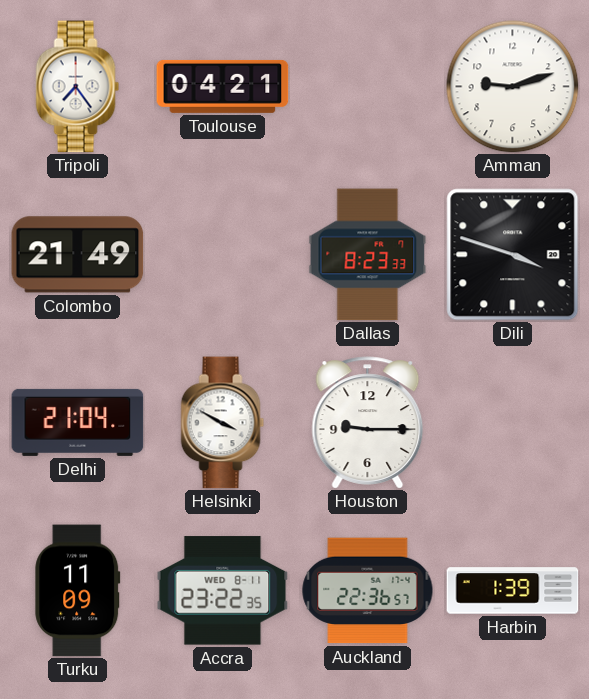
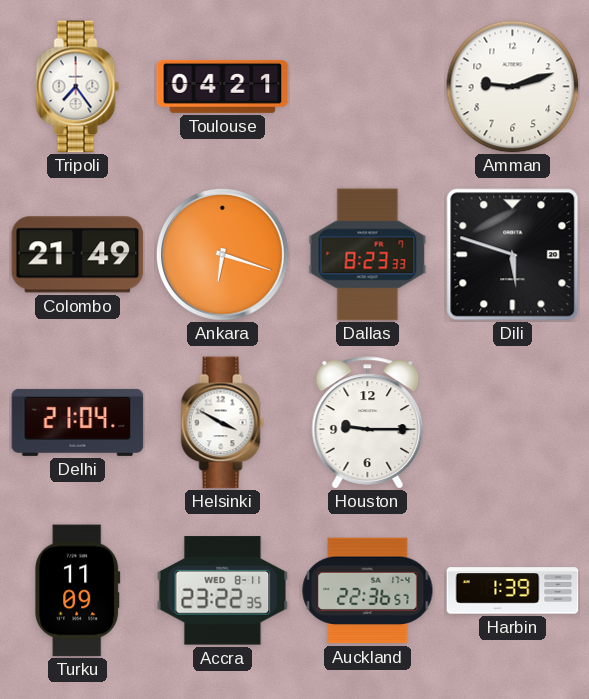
Ankara: none -> 6:18 (223, 255)
Dili: 3:48 -> 5:48 (513, 255)
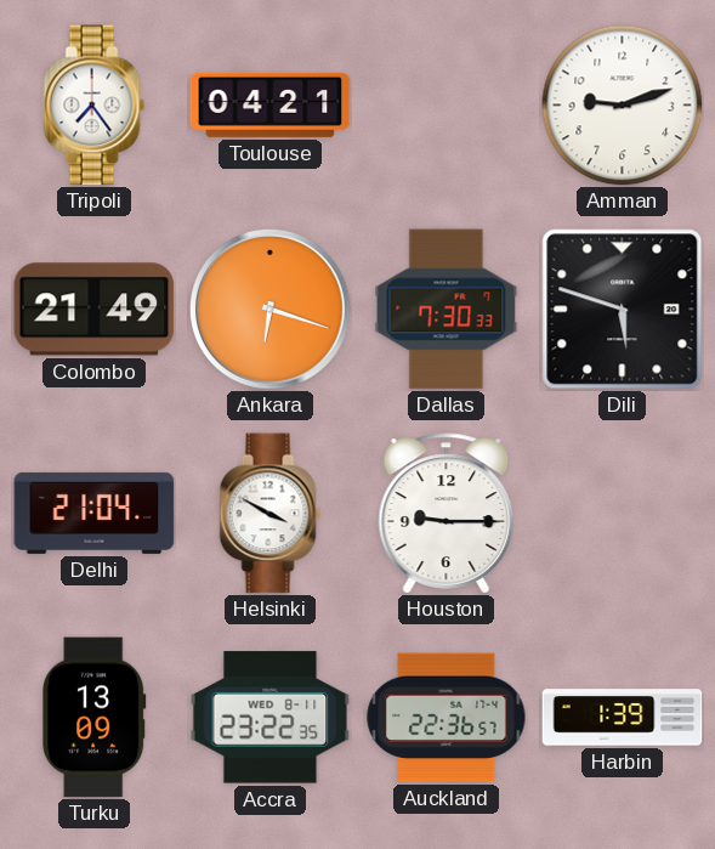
Dallas: 8:23 -> 7:30 (447, 310)
Turku: 11:09 -> 13:09 (95, 718)
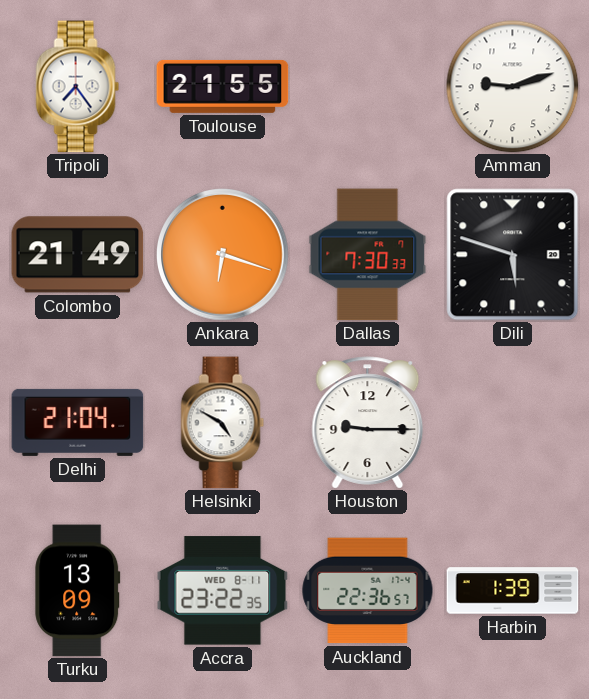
Toulouse: 04:21 -> 21:55 (223, 86)
Helsinki: 3:50 -> 4:50 (223, 423)
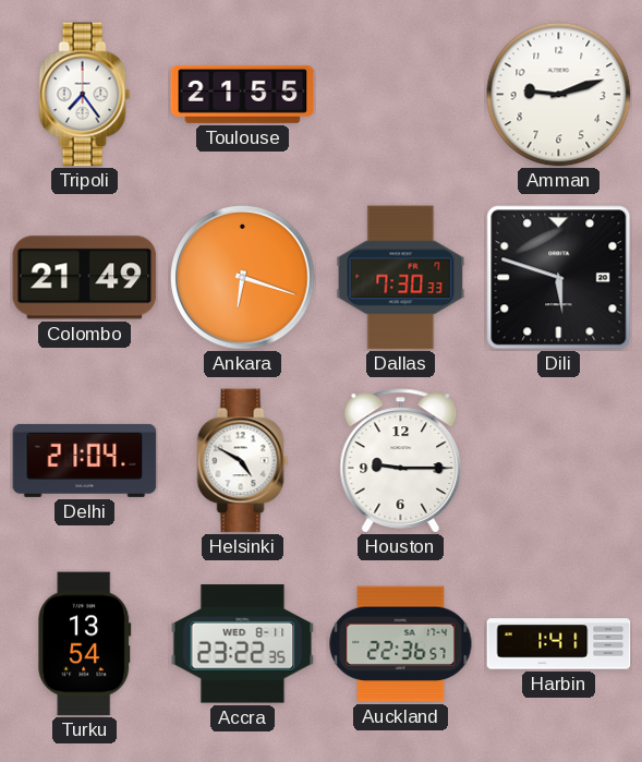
Turku: 13:09 -> 13:54 (85, 644)
Harbin: 1:39 -> 1:41 (559, 644)
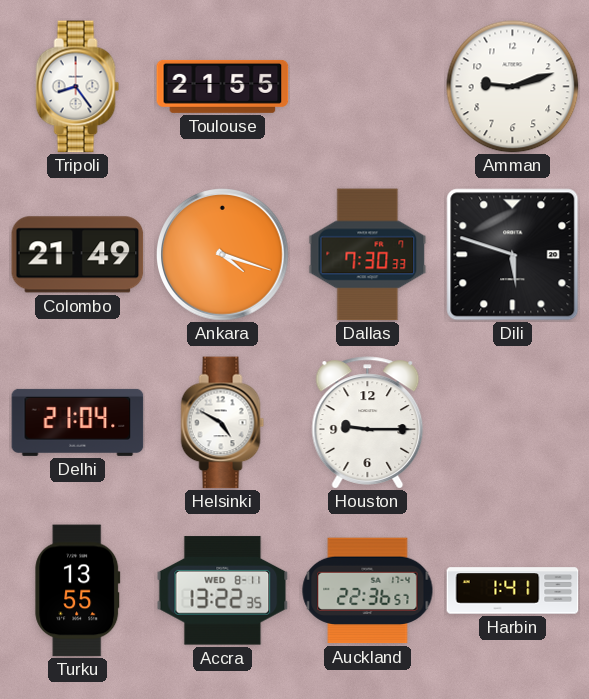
Tripoli: 7:24 -> 8:24 (78, 87)
Ankara: 6:18 -> 4:18 (223, 255)
Turku: 13:54 -> 13:55 (78, 591)
Accra: 23:22 -> 13:22 (223, 591)
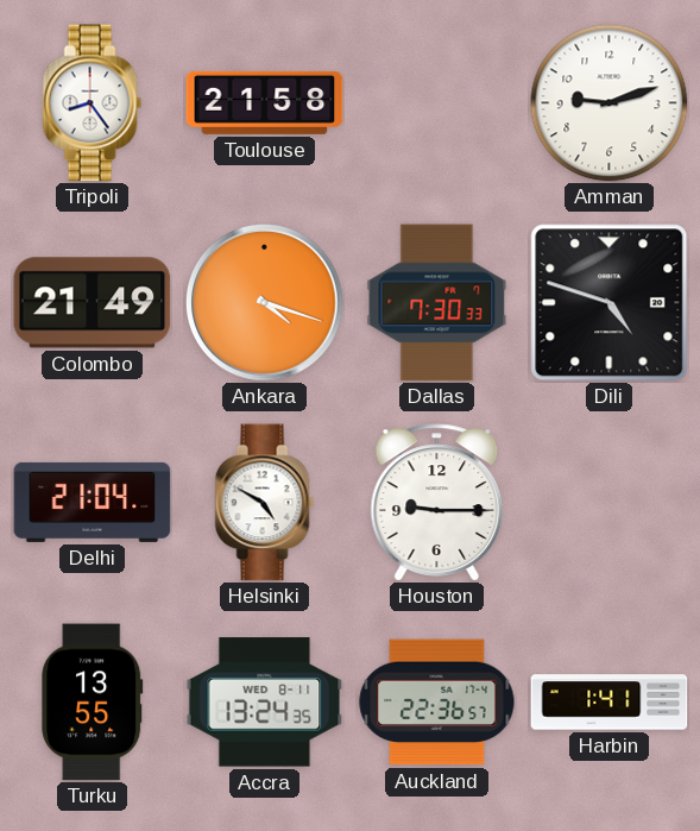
Toulouse: 21:55 -> 21:58 (265, 102)
Dili: 5:48 -> 4:48 (610, 303)
Accra: 13:22 -> 13:24 (265, 703)
